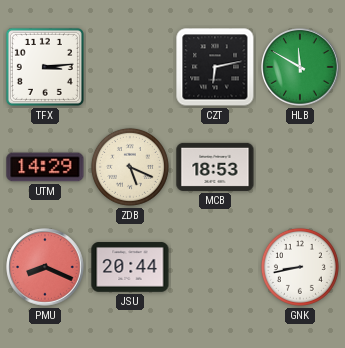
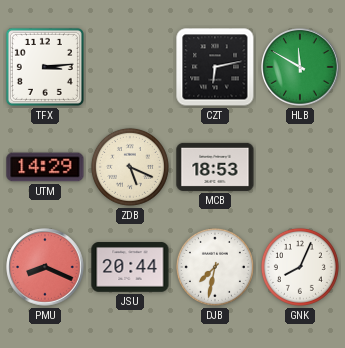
DJB: none -> 7:32 (215, 267)
GNK: 8:43 -> 8:04 (300, 267)
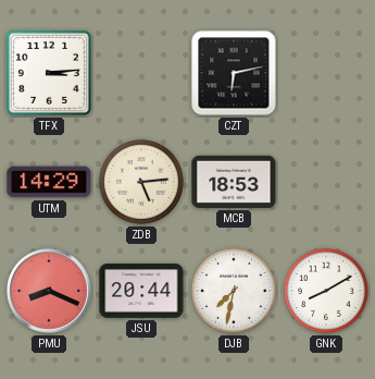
HLB: 11:50 -> none (300, 67)
ZDB: 5:19 -> 5:14 (141, 182)
GNK: 8:04 -> 8:10 (326, 291)
